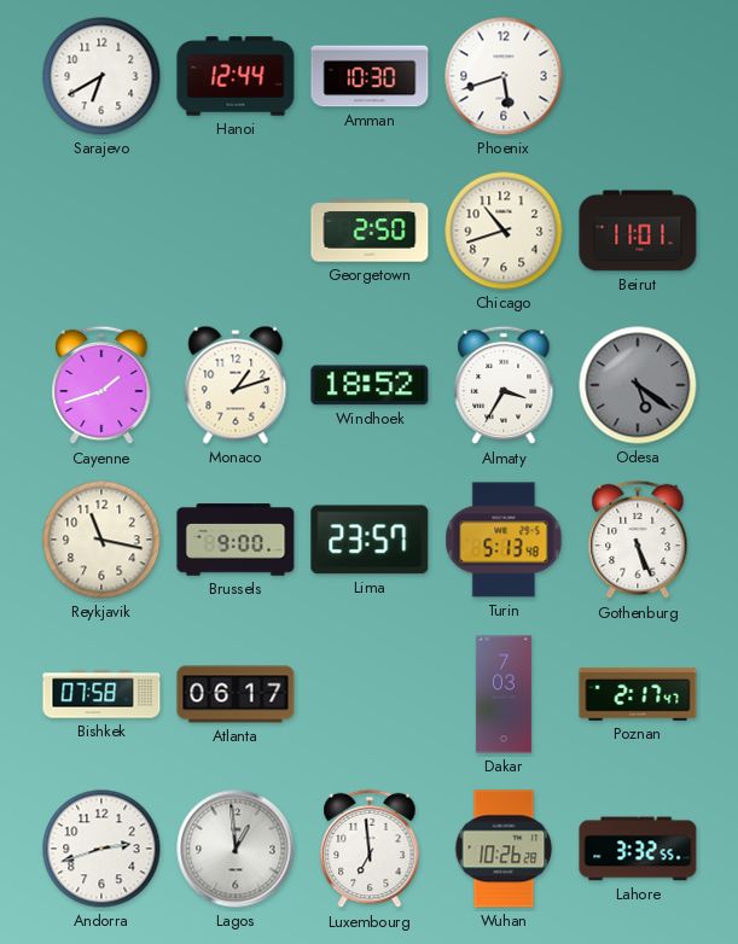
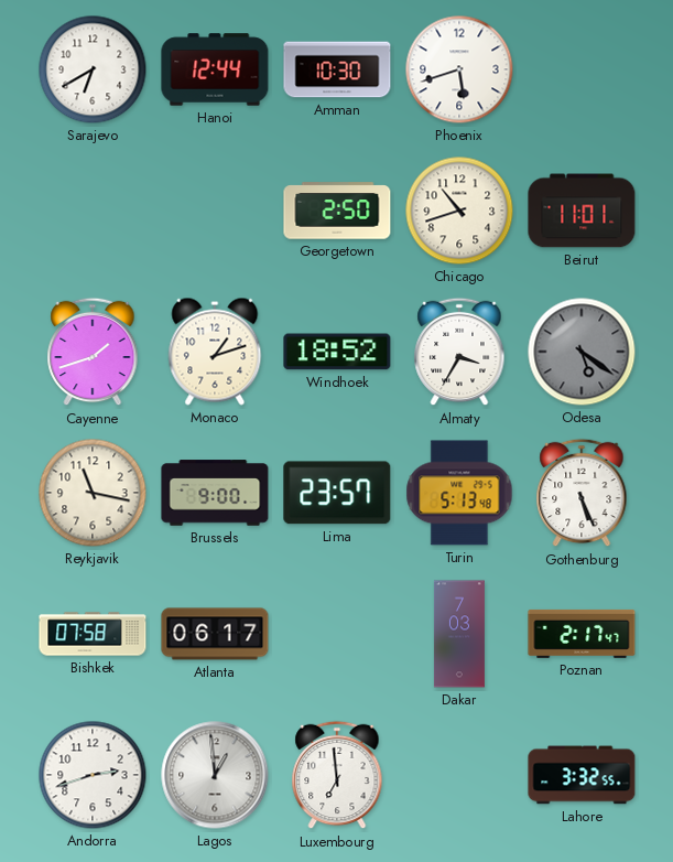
Wuhan: 10:26 -> none (504, 849)
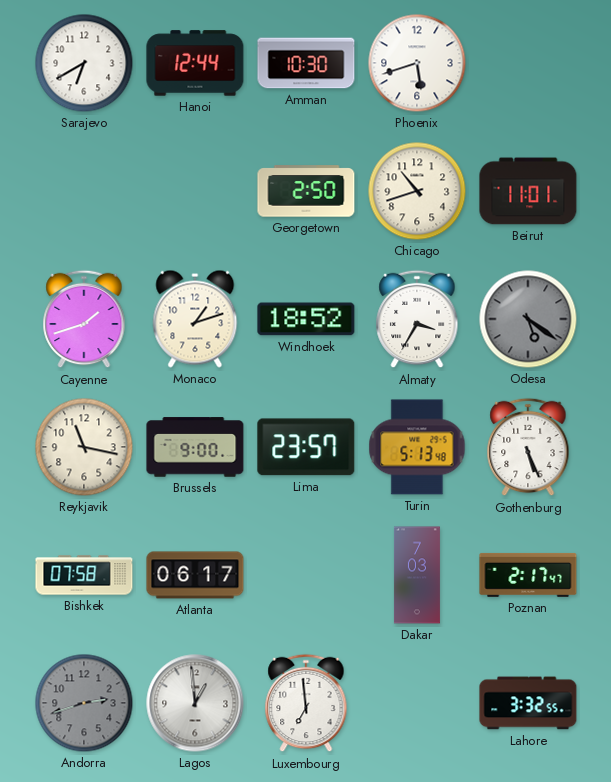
Andorra dial: white -> grey (84, 703)
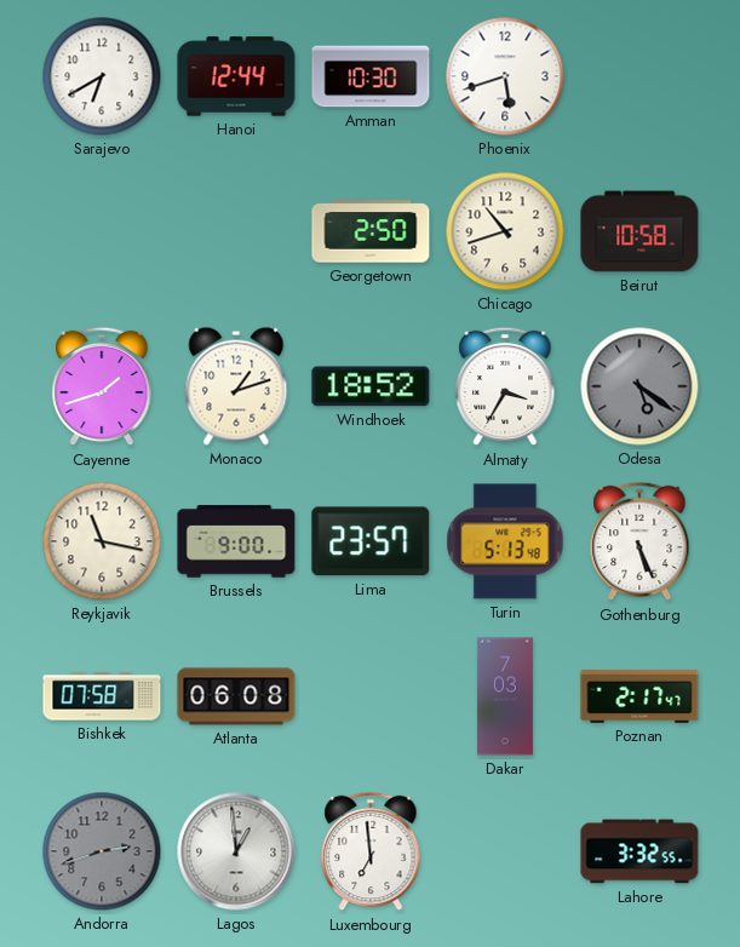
Beirut: 11:01 -> 10:58 (639, 231)
Atlanta: 06:17 -> 06:08 (236, 696)
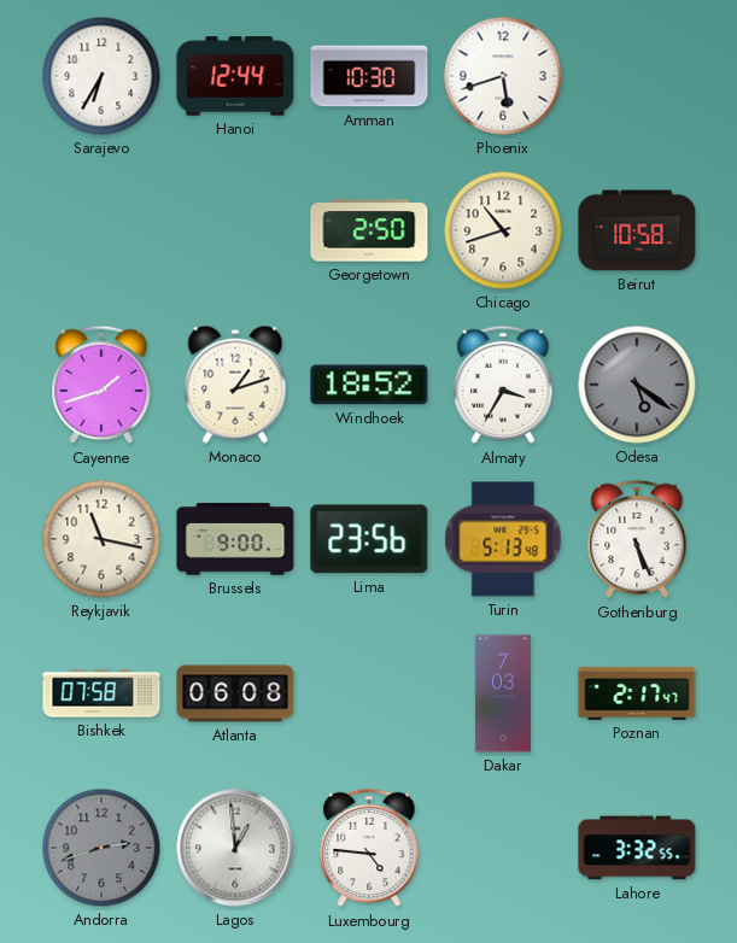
Sarajevo: 6:40 -> 6:35 (101, 76)
Lima: 23:57 -> 23:56 (369, 539)
Luxembourg: 6:59 -> 4:46 (369, 848)
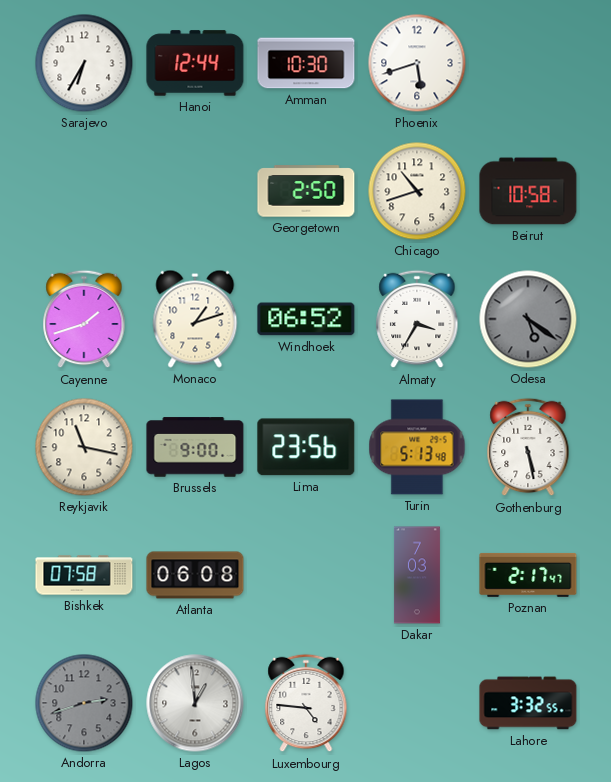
Windhoek: 18:52 -> 06:52 (306, 319)
Gothenburg: 5:26 -> 5:28 (528, 447)
